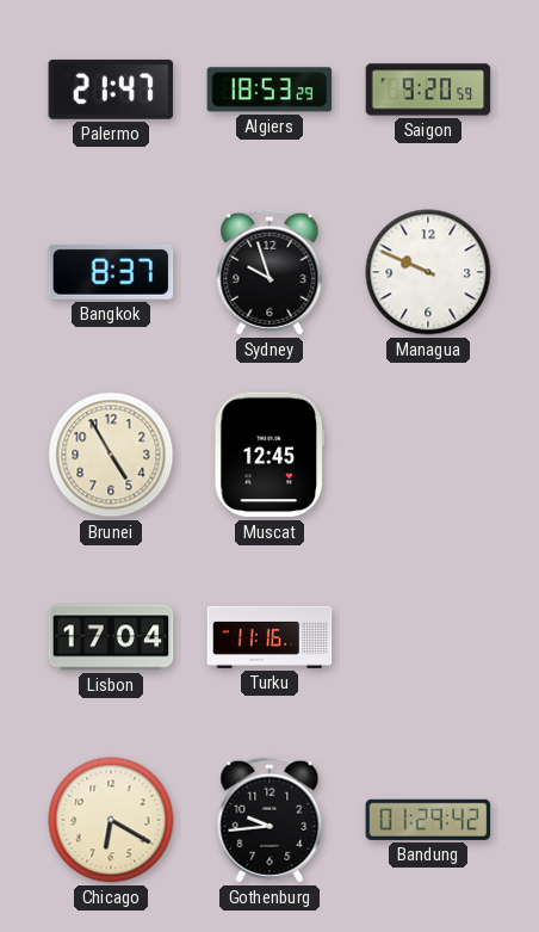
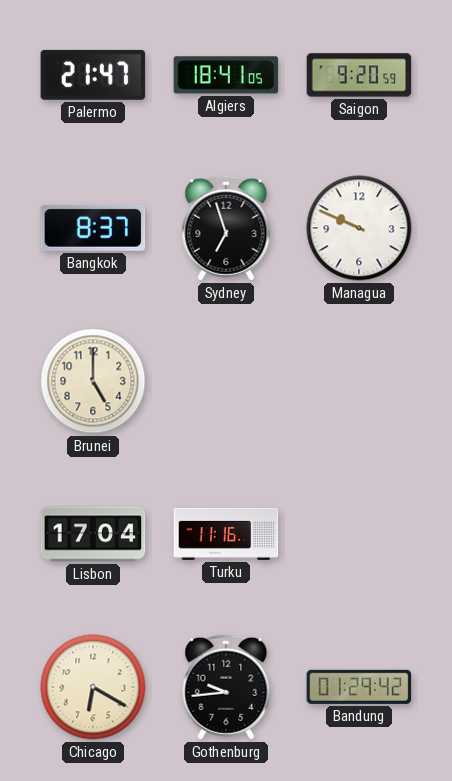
Algiers: 18:53 -> 18:41 (226, 75)
Sydney: 9:57 -> 6:57 (226, 228)
Brunei: 4:55 -> 5:00 (93, 381)
Muscat: 12:45 -> none (269, 455)
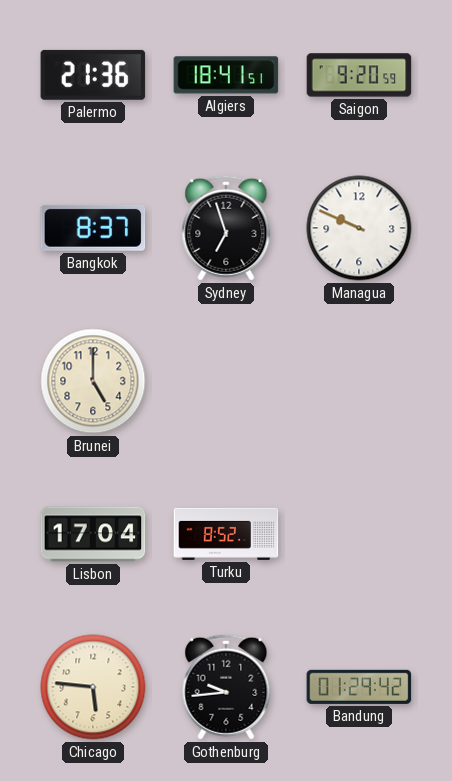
Palermo: 21:47 -> 21:36 (93, 75)
Algiers: 18:41:05 -> 18:41:51 (226, 75)
Turku: 11:16 -> 8:52 (226, 534)
Chicago: 6:20 -> 5:46 (93, 687)
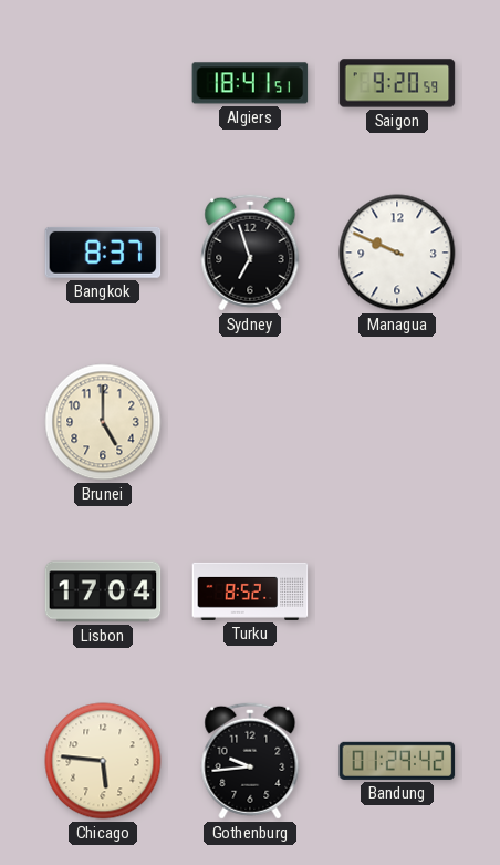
Palermo: 21:36 -> none (93, 75)
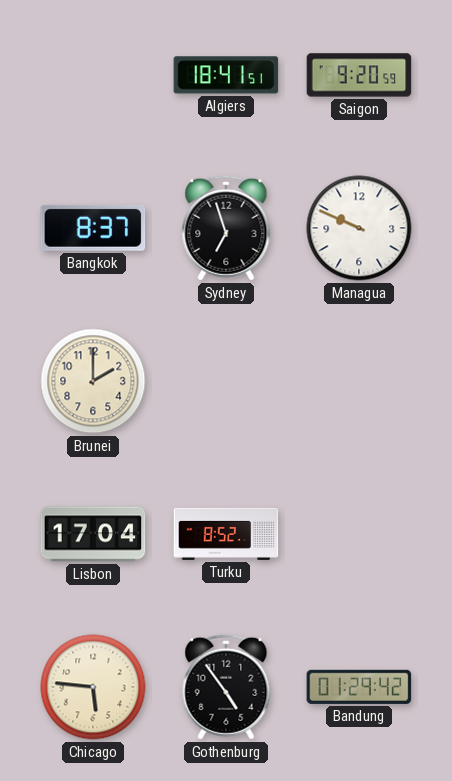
Brunei: 5:00 -> 2:00 (93, 381)
Gothenburg: 9:44 -> 4:54 (226, 687)
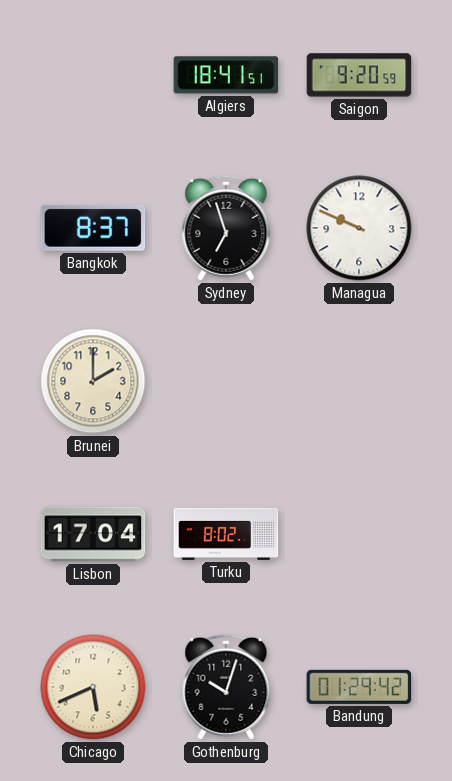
Turku: 8:52 -> 8:02 (226, 534)
Chicago: 5:46 -> 5:41 (93, 687)
Gothenburg: 4:54 -> 10:03 (226, 687)
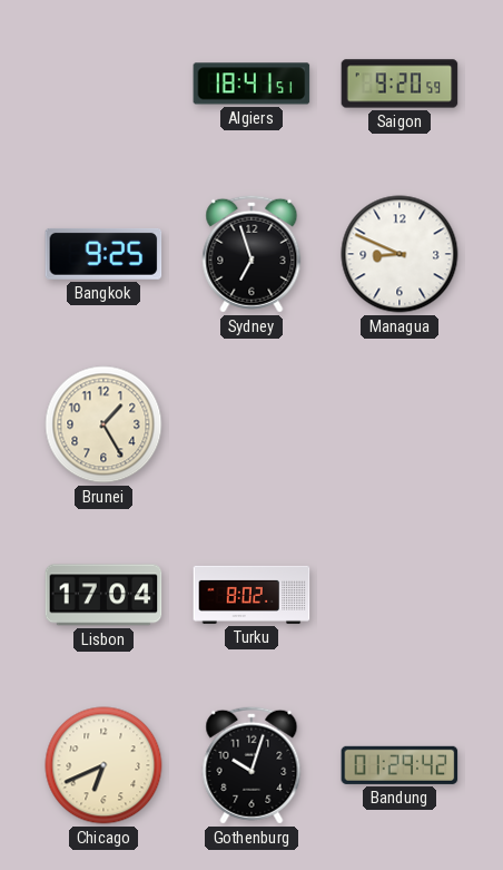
Bangkok: 8:37 -> 9:25 (103, 254)
Managua: 9:49 -> 8:49 (400, 254)
Brunei: 2:00 -> 1:25 (103, 424)
Chicago: 5:41 -> 6:41 (103, 765)
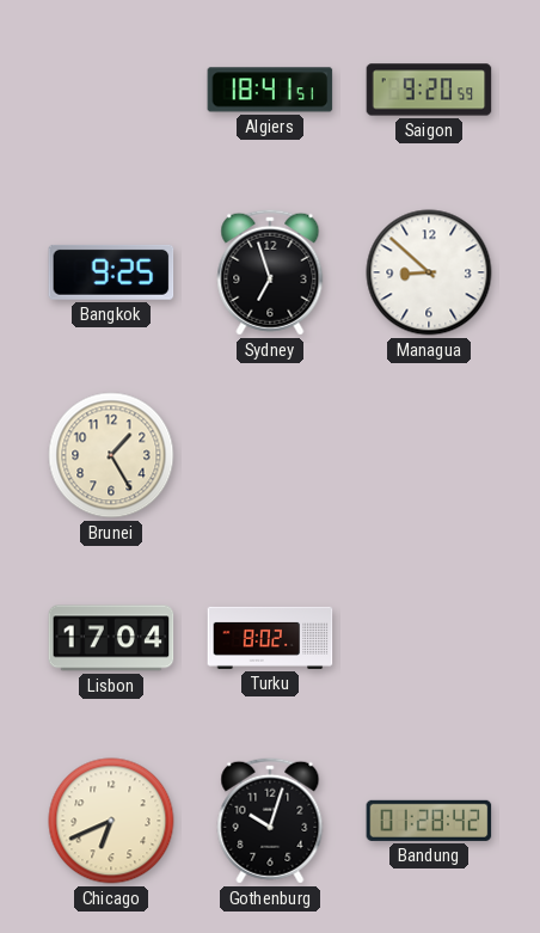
Managua: 8:49 -> 8:52 (429, 272)
Bandung: 01:29 -> 01:28 (429, 821)
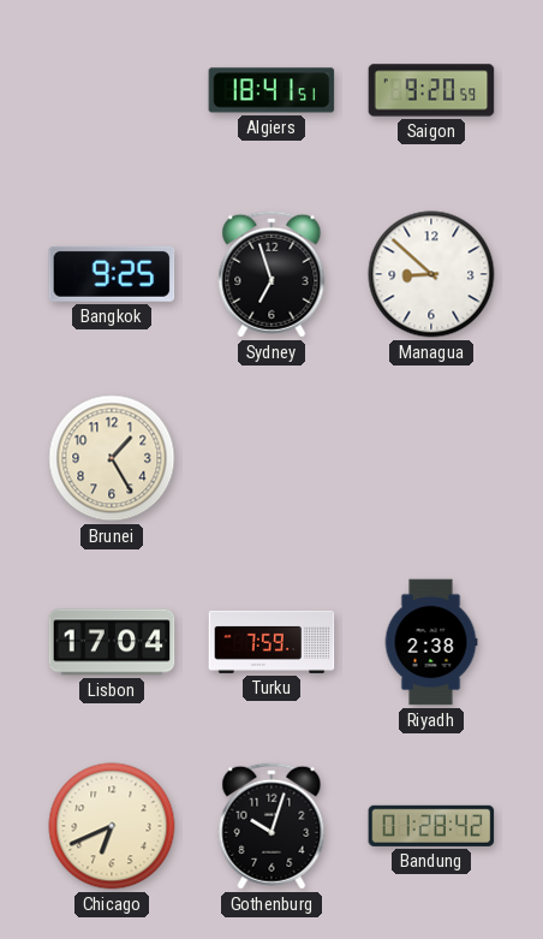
Turku: 8:02 -> 7:59 (271, 642)
Riyadh: none -> 2:38 (431, 642)
